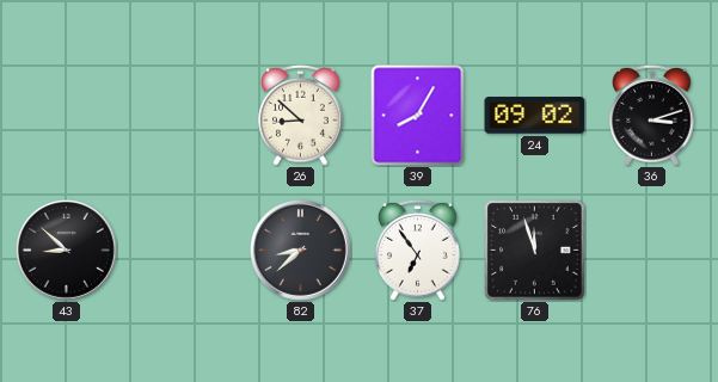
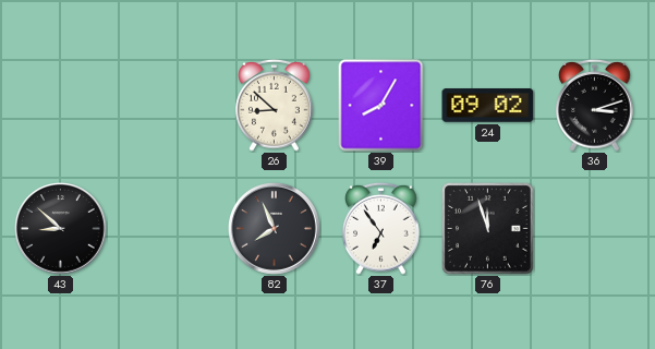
82: 8:38 -> 7:56 (275, 229)
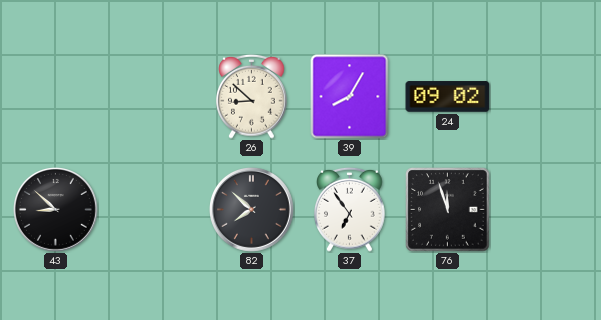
36: 3:12 -> none (595, 105)
82: 7:56 -> 7:52 (252, 210)
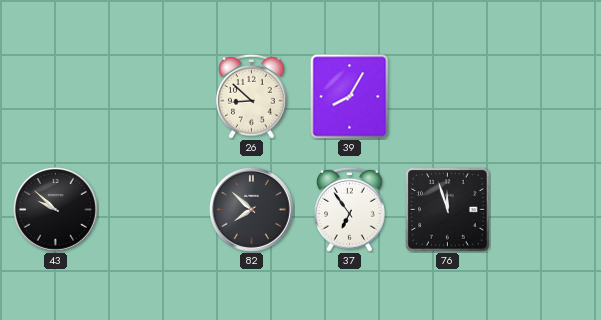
24: 09:02 -> none (448, 97)
43: 8:52 -> 9:52 (56, 210)
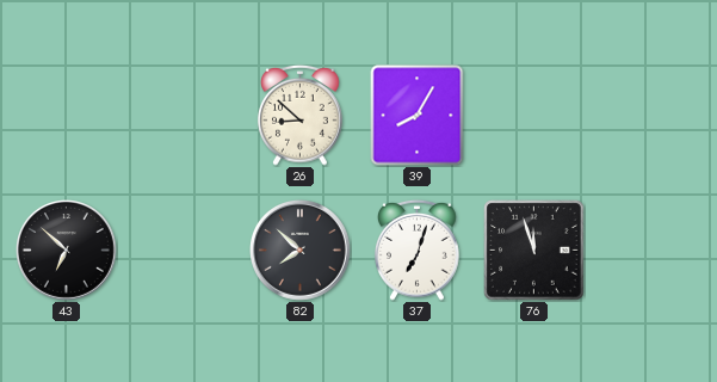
43: 9:52 -> 6:52 (67, 251)
37: 6:54 -> 7:03 (418, 249)
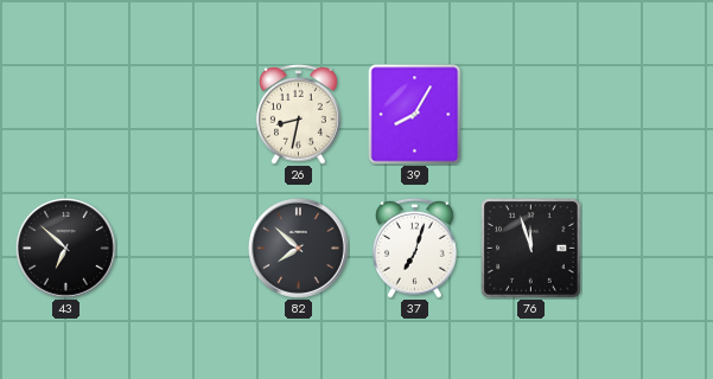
26: 8:52 -> 8:32 (299, 114)
